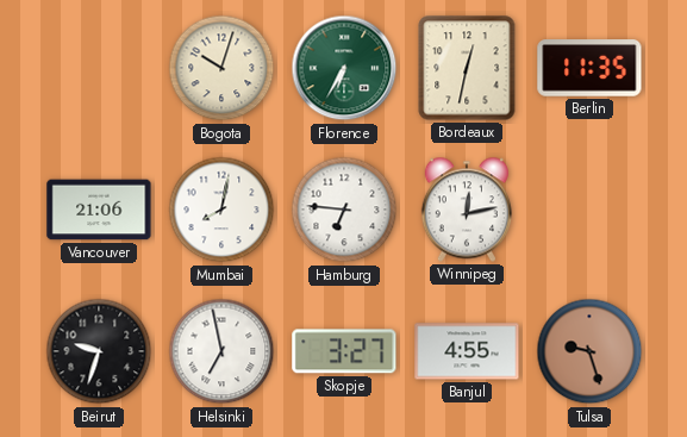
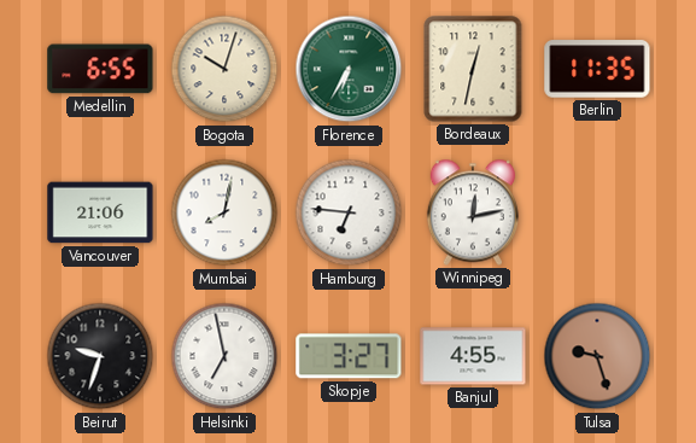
Medellin: none -> 6:55 (100, 69)
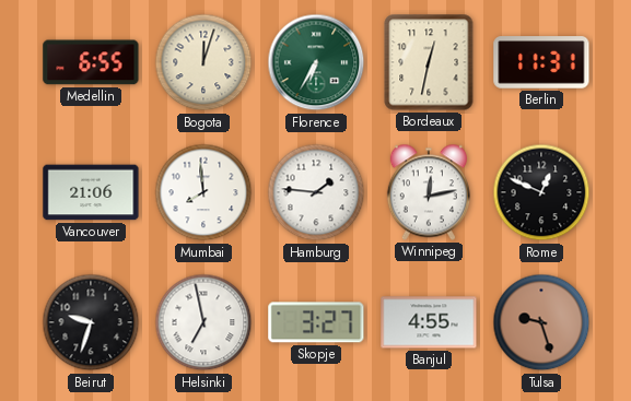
Bogota: 10:03 -> 12:03 (203, 62)
Berlin: 11:35 -> 11:31 (541, 62)
Mumbai: 8:02 -> 7:59 (203, 192)
Hamburg: 6:46 -> 1:46 (316, 192)
Rome: none -> 12:49 (541, 192)
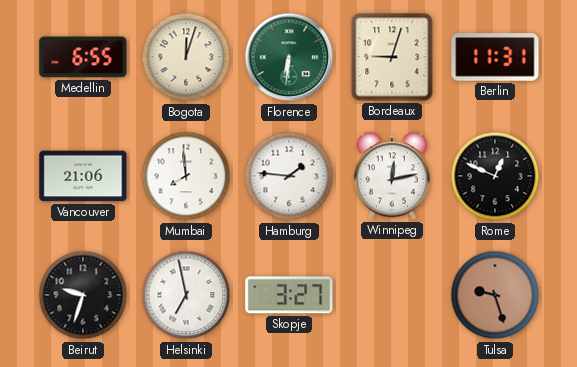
Florence: 6:35 -> 6:31 (289, 57)
Bordeaux: 12:32 -> 9:03 (392, 57)
Banjul: 4:55 -> none (429, 322)
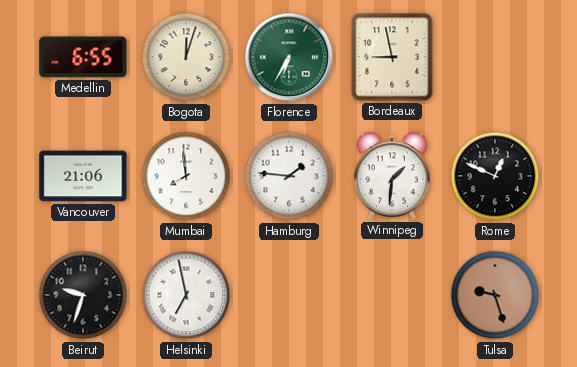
Florence: 6:31 -> 6:35 (289, 57)
Bordeaux: 9:03 -> 8:58 (392, 57)
Berlin: 11:31 -> none (495, 57)
Winnipeg: 12:13 -> 1:31 (392, 176)
Skopje: 3:27 -> none (289, 295)
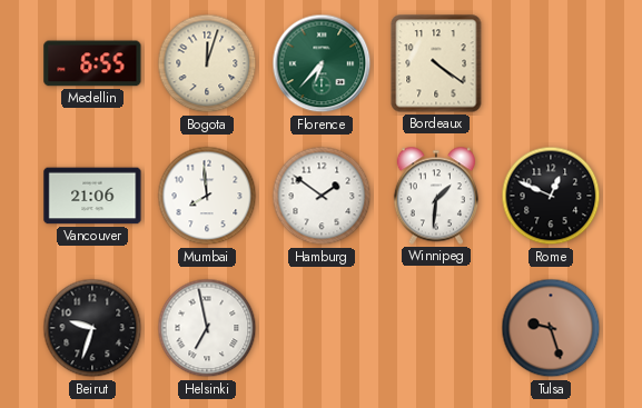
Florence: 6:35 -> 6:37 (322, 63)
Bordeaux: 8:58 -> 4:21 (436, 63)
Hamburg: 1:46 -> 1:51 (322, 196)
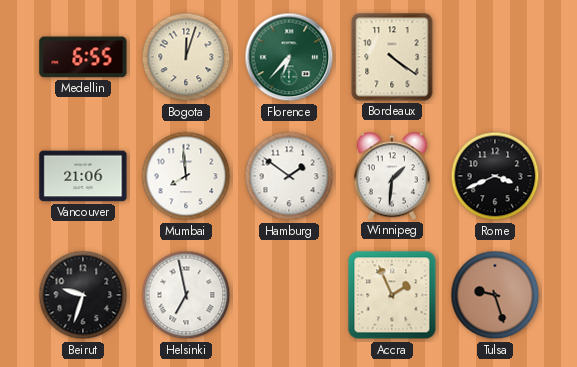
Rome: 12:49 -> 3:41 (495, 176)
Accra: none -> 1:56 (392, 295)
